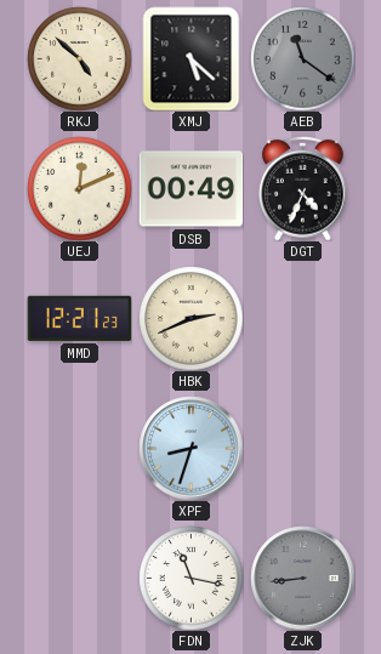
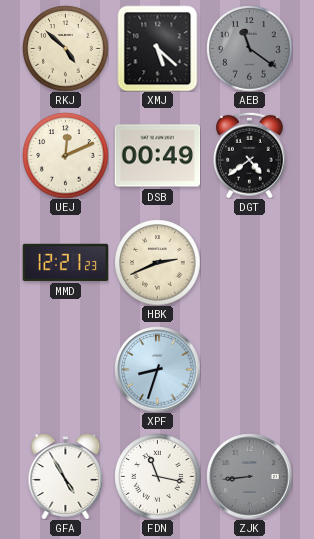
DGT: 4:34 -> 4:39 (250, 155)
GFA: none -> 4:55 (66, 476)
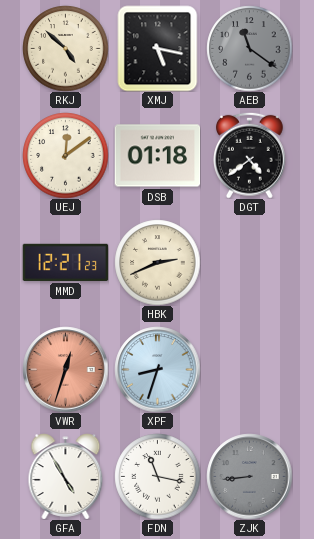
XMJ: 5:22 -> 5:17 (158, 48)
UEJ: 12:11 -> 12:09 (65, 155)
DSB: 00:49 -> 01:18 (157, 156)
VWR: none -> 12:33 (65, 369)
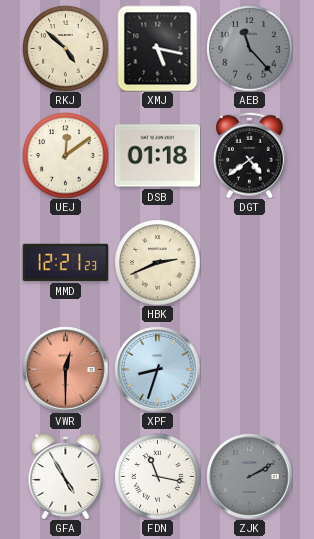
AEB: 11:21 -> 11:23 (249, 48)
VWR: 12:33 -> 12:30 (65, 369)
ZJK: 8:44 -> 2:10 (249, 476)
